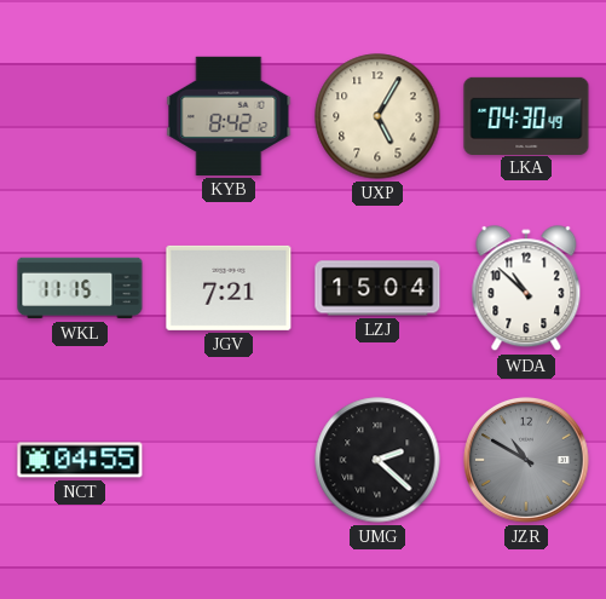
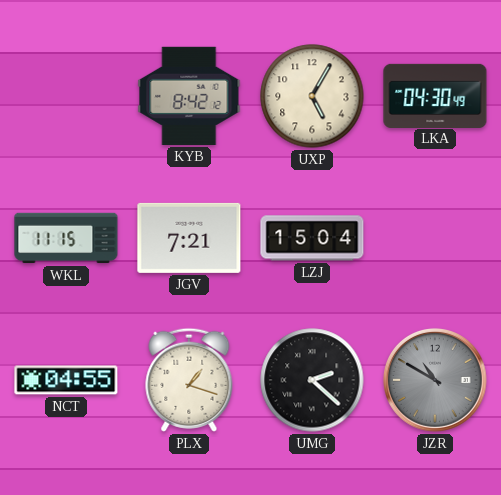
WDA: 10:52 -> none (526, 289)
PLX: none -> 1:18 (189, 380)
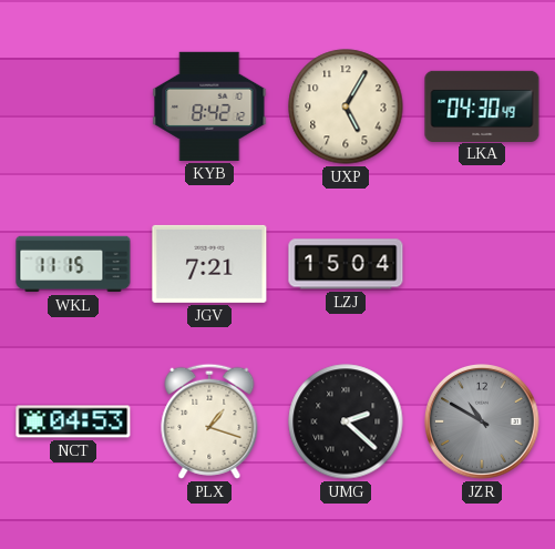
NCT: 04:55 -> 04:53 (73, 421)
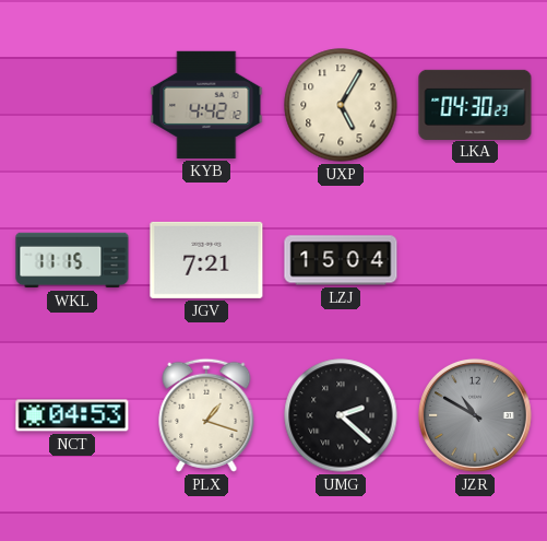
KYB: 8:42 -> 4:42 (206, 105)
LKA: 04:30:49 -> 04:30:23 (475, 104)
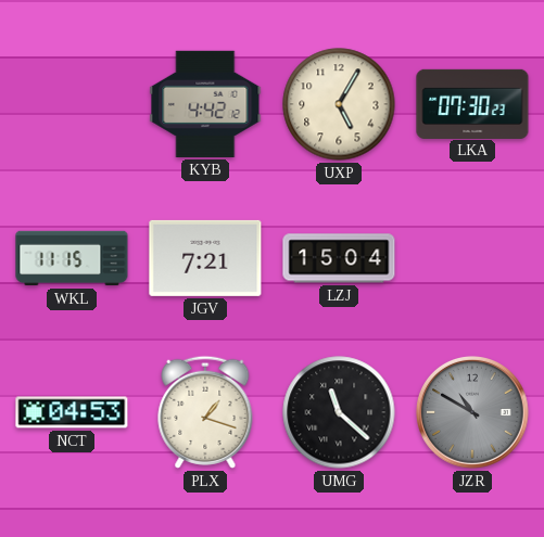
LKA: 04:30 -> 07:30 (472, 103)
UMG: 2:22 -> 11:22 (339, 412)
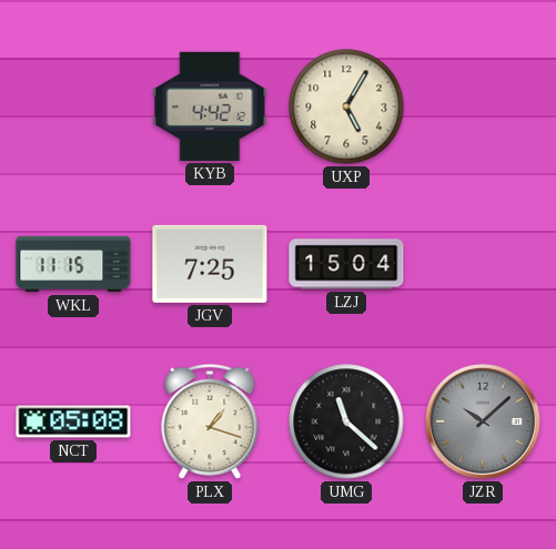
LKA: 07:30 -> none (472, 103)
JGV: 7:21 -> 7:25 (210, 264)
NCT: 04:53 -> 05:08 (73, 421)
JZR: 10:50 -> 10:08 (483, 421)
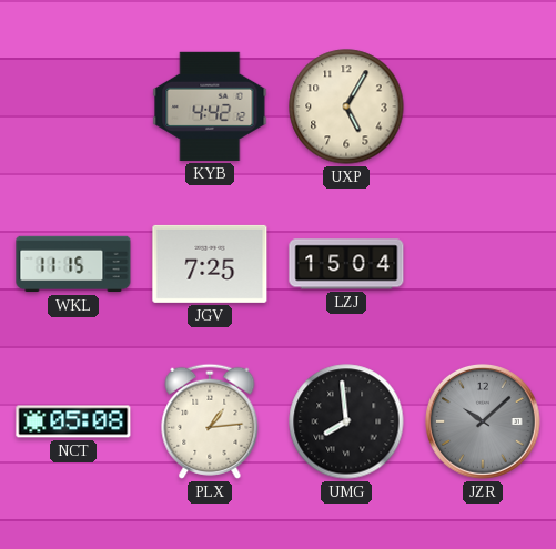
PLX: 1:18 -> 1:14 (210, 421)
UMG: 11:22 -> 7:59 (346, 421)
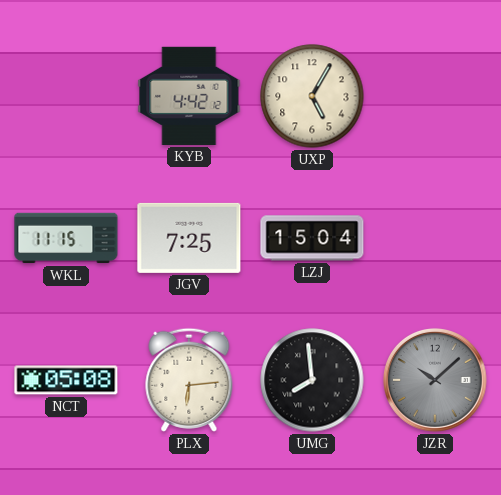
PLX: 1:14 -> 6:14 (189, 380)
